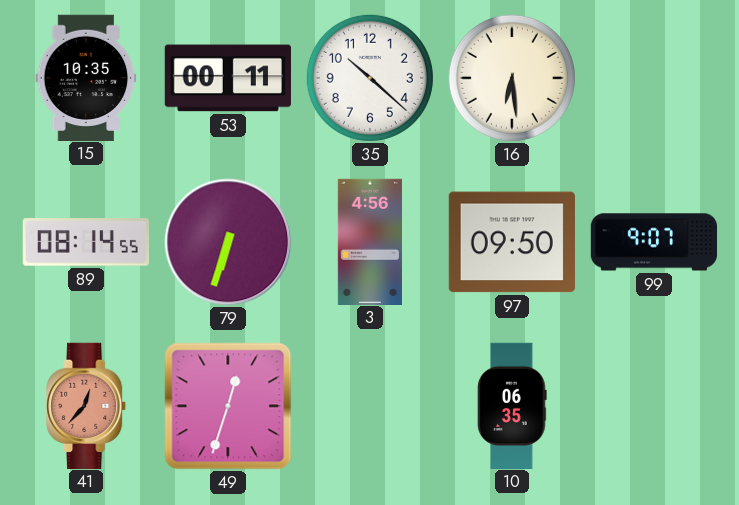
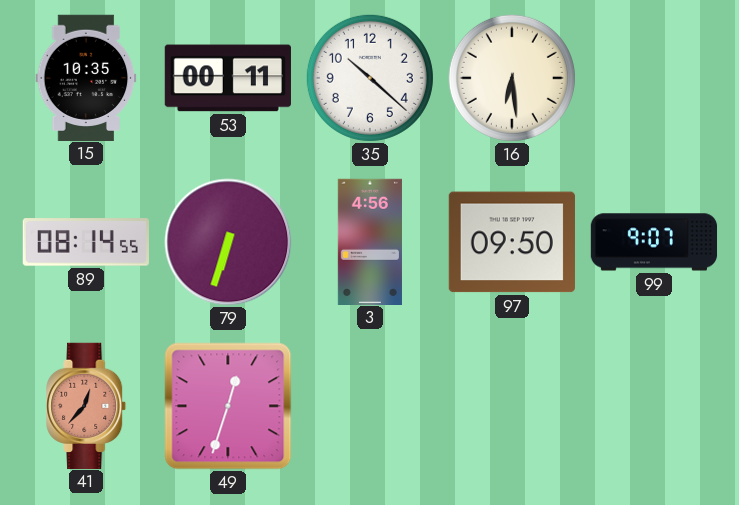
10: 06:35 -> none (512, 405)
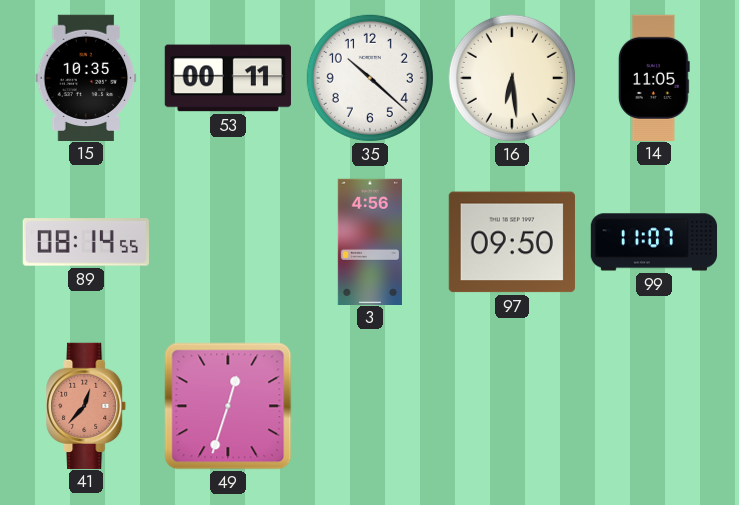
14: none -> 11:05 (654, 77)
79: 6:33 -> none (228, 242)
99: 9:07 -> 11:07 (654, 242)
